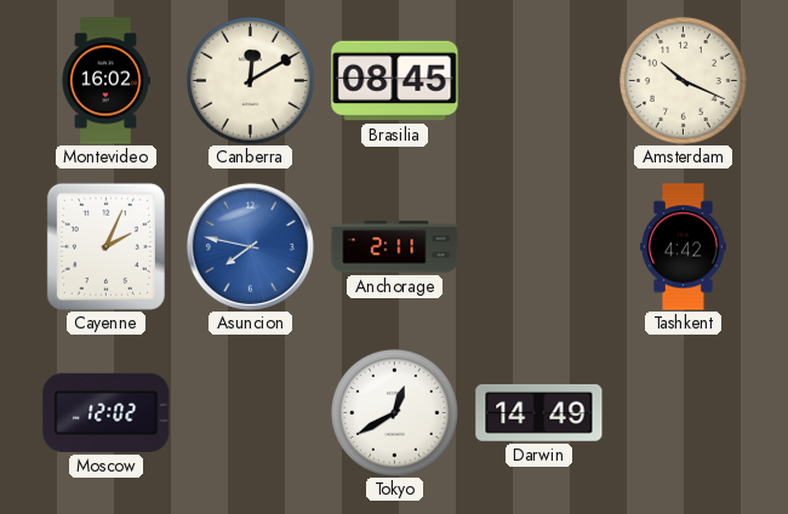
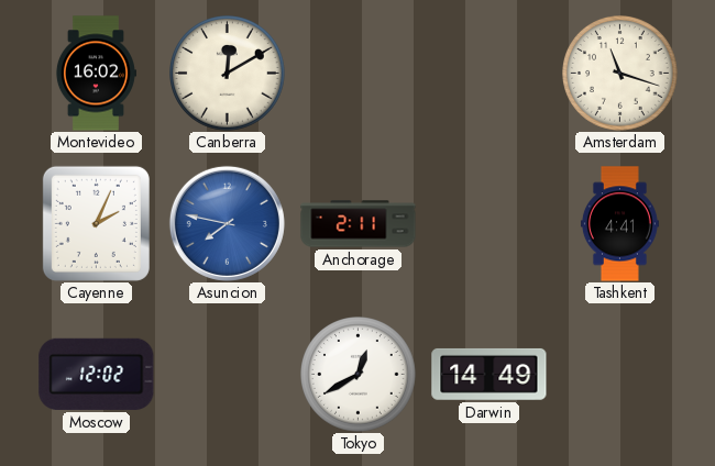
Brasilia: 08:45 -> none (395, 81)
Amsterdam: 10:19 -> 11:18 (620, 74)
Tashkent: 4:42 -> 4:41 (619, 224)
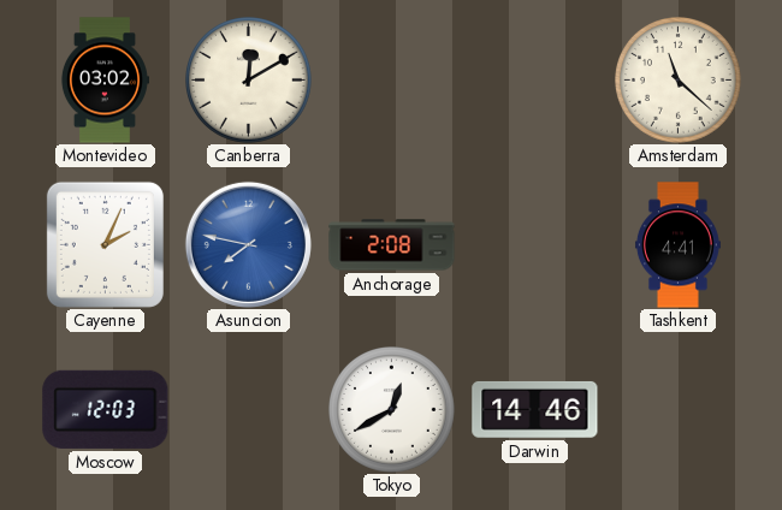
Montevideo: 16:02 -> 03:02 (105, 81)
Amsterdam: 11:18 -> 11:22 (679, 81)
Anchorage: 2:11 -> 2:08 (392, 245)
Moscow: 12:02 -> 12:03 (106, 409)
Darwin: 14:49 -> 14:46 (535, 409)
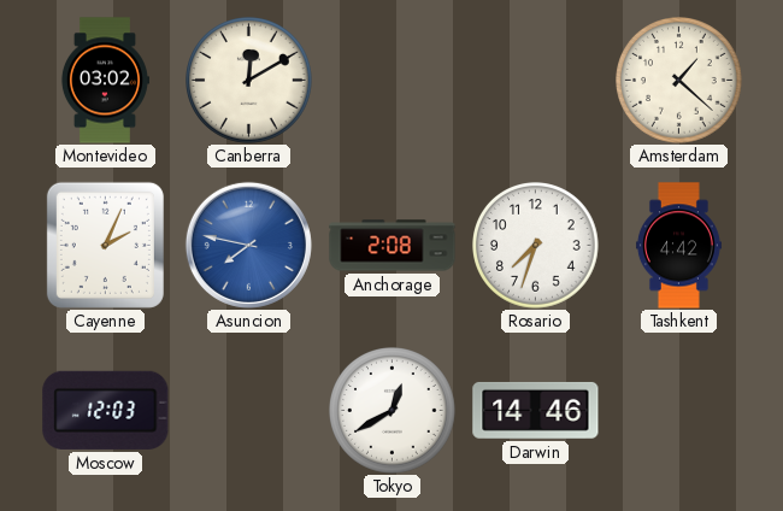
Amsterdam: 11:22 -> 1:22 (679, 81)
Rosario: none -> 7:33 (536, 246)
Tashkent: 4:41 -> 4:42 (678, 246)
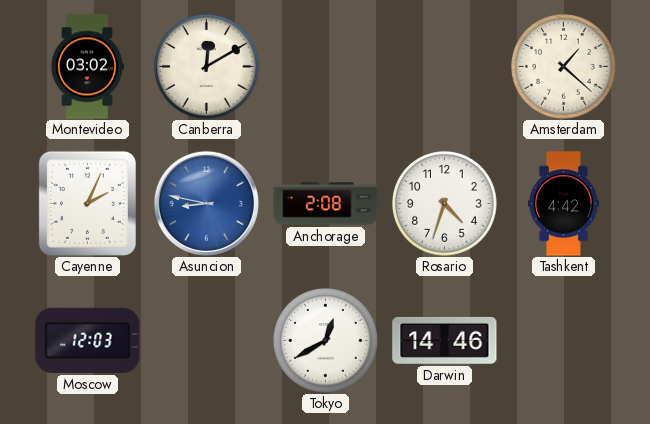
Asuncion: 7:47 -> 8:47 (206, 203)
Rosario: 7:33 -> 4:33 (445, 204)
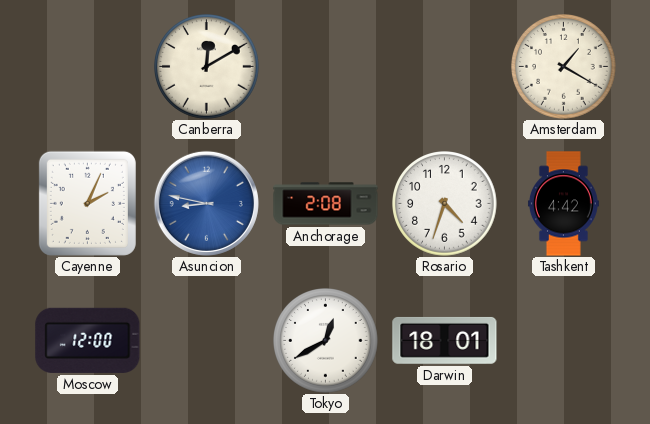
Montevideo: 03:02 -> none (87, 67)
Amsterdam: 1:22 -> 1:20 (564, 67)
Moscow: 12:03 -> 12:00 (88, 340)
Darwin: 14:46 -> 18:01 (445, 340)
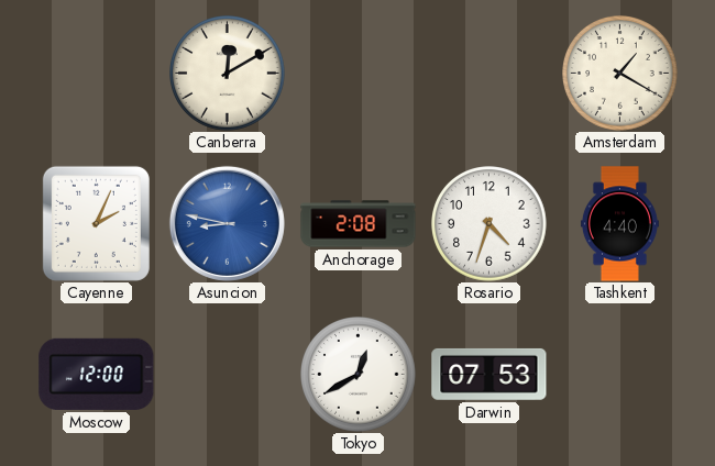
Tashkent: 4:42 -> 4:40 (619, 224)
Darwin: 18:01 -> 07:53 (490, 374)
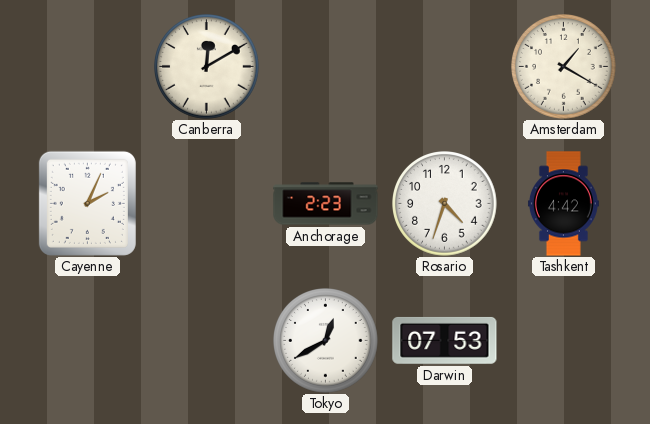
Asuncion: 8:47 -> none (227, 223)
Anchorage: 2:08 -> 2:23 (326, 204)
Tashkent: 4:40 -> 4:42 (563, 204)
Moscow: 12:00 -> none (97, 374)
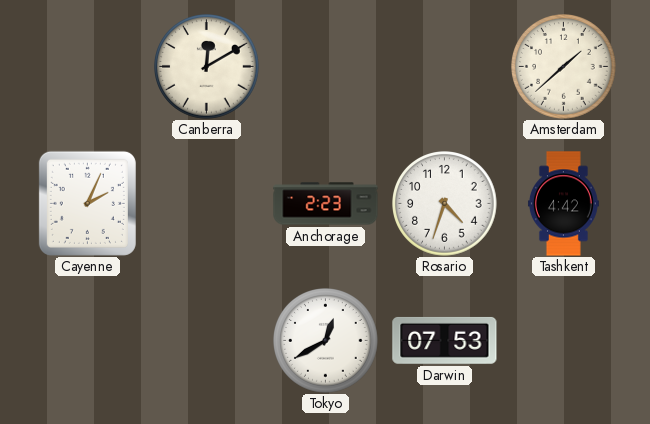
Amsterdam: 1:20 -> 1:38 (564, 67)
